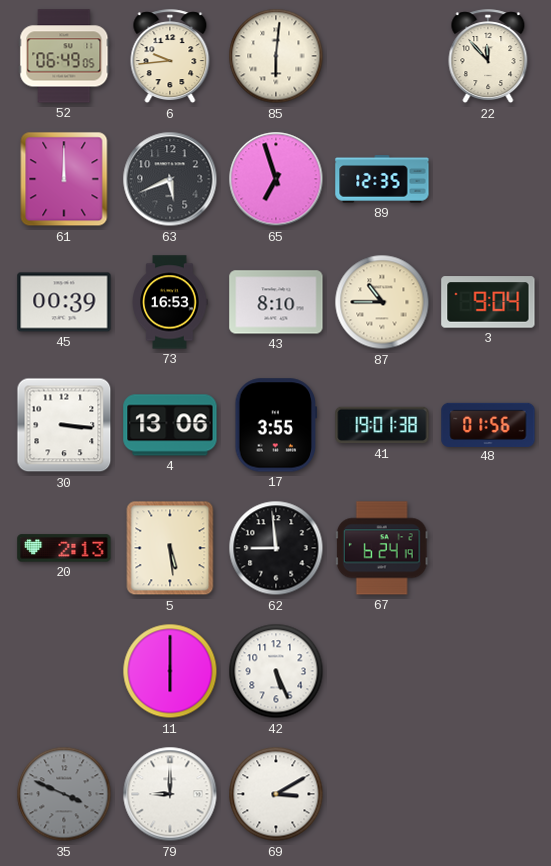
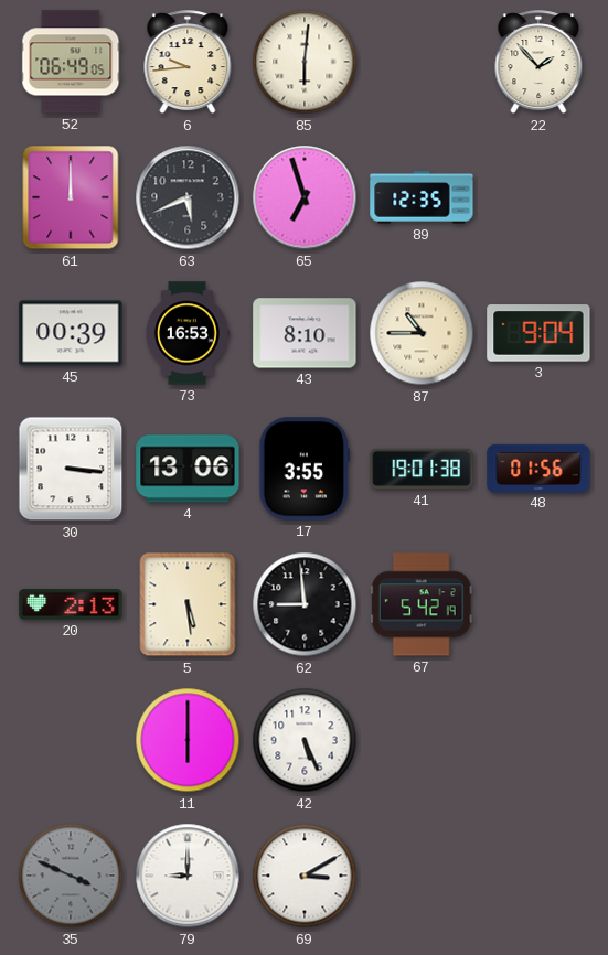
22: 11:53 -> 1:53 (538, 63)
67: 6:24 -> 5:42 (422, 604)
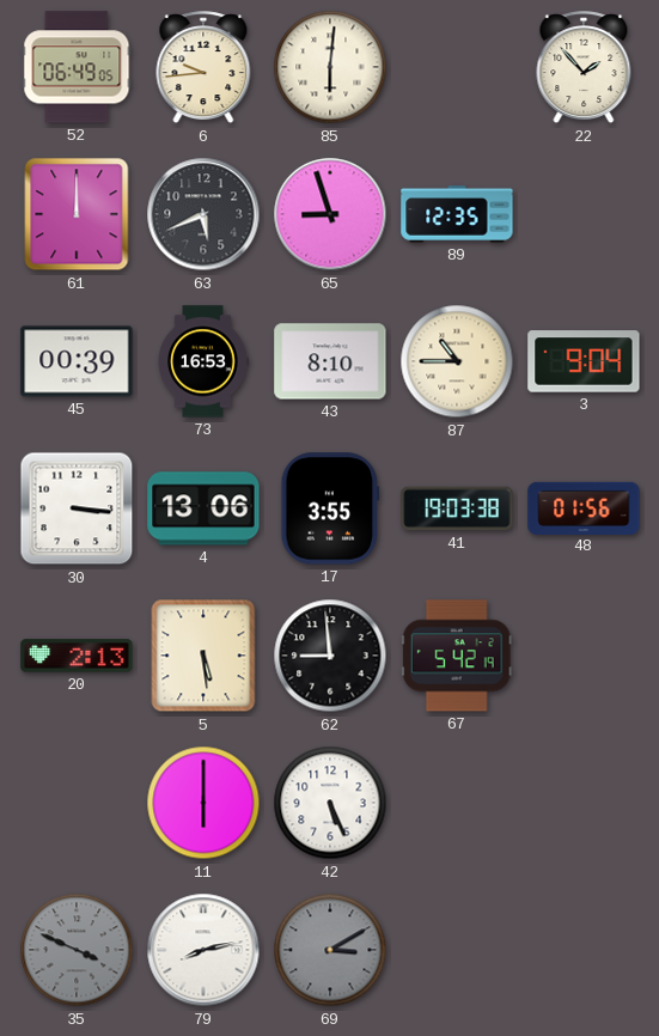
65: 6:57 -> 8:57 (330, 214)
41: 19:01 -> 19:03 (457, 508)
79: 9:00 -> 8:13 (203, 950)
69 dial: white -> grey (330, 950)
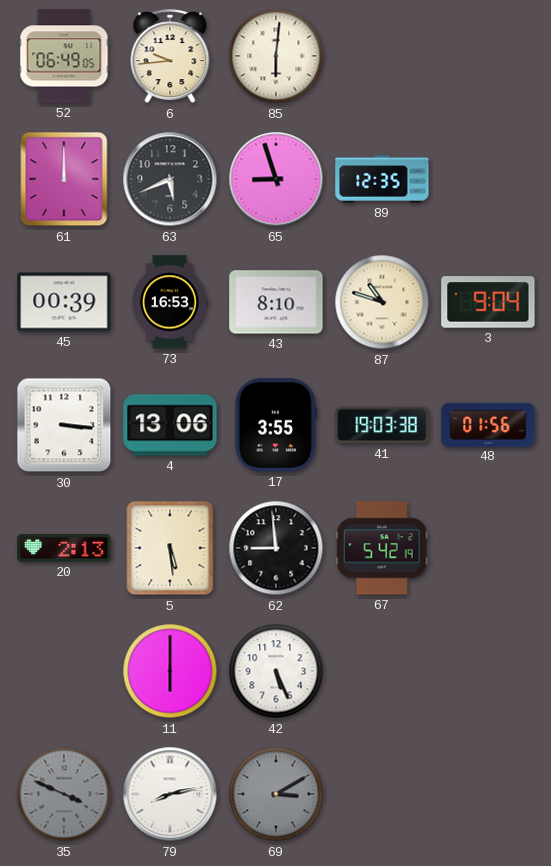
22: 1:53 -> none (584, 68)
87: 10:45 -> 10:48 (382, 302)
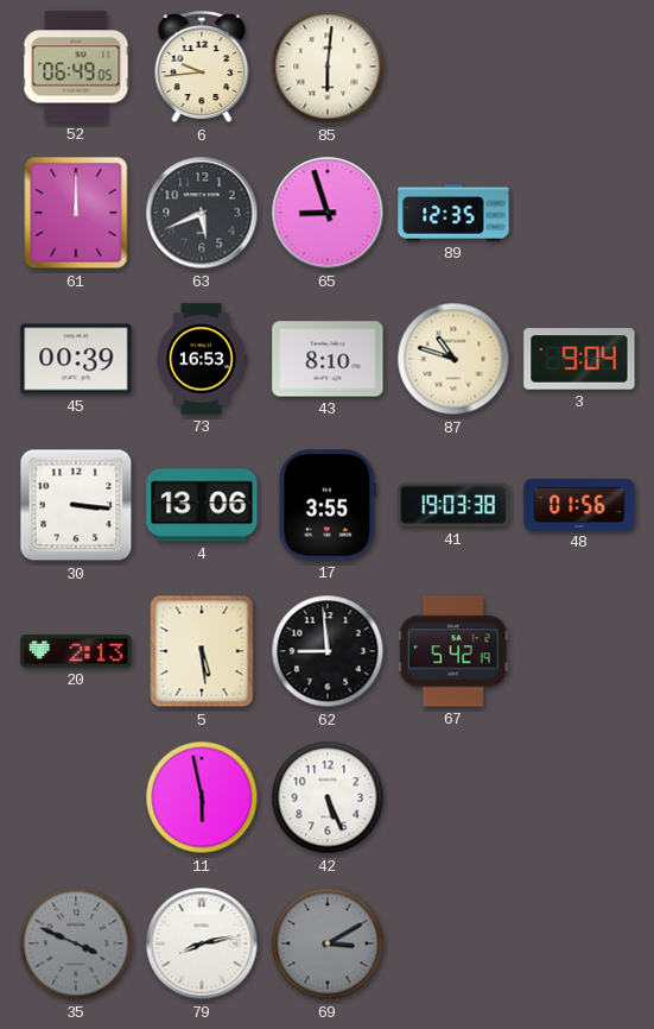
11: 6:00 -> 5:58 (202, 797)
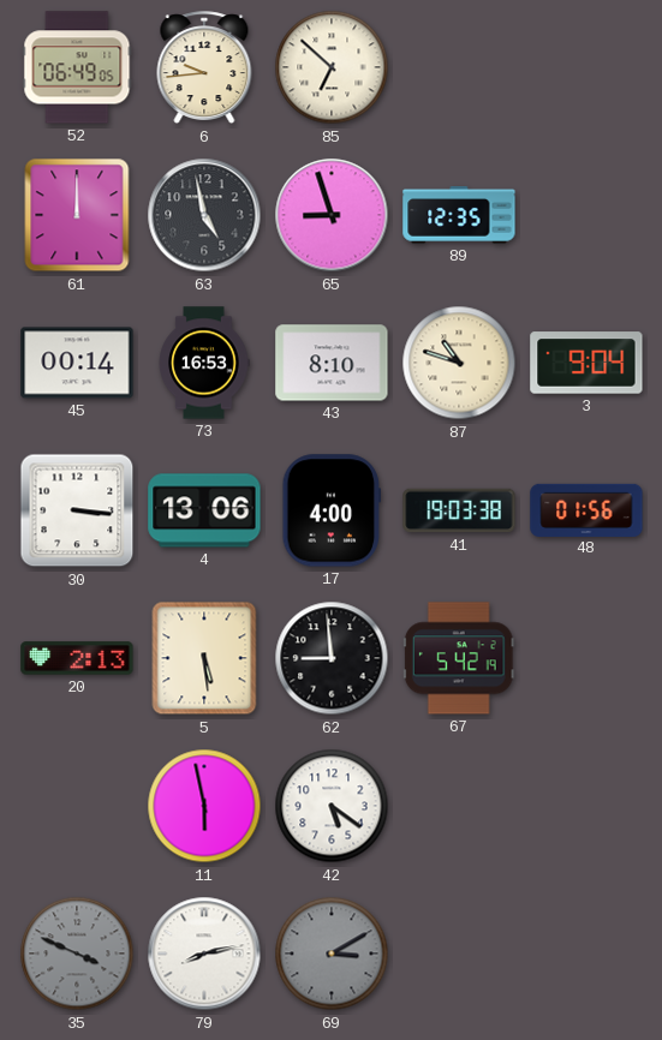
85: 6:01 -> 6:52 (332, 67)
63: 5:41 -> 4:58 (204, 215)
45: 00:39 -> 00:14 (77, 363)
17: 3:55 -> 4:00 (332, 510)
42: 5:26 -> 5:21 (332, 806)
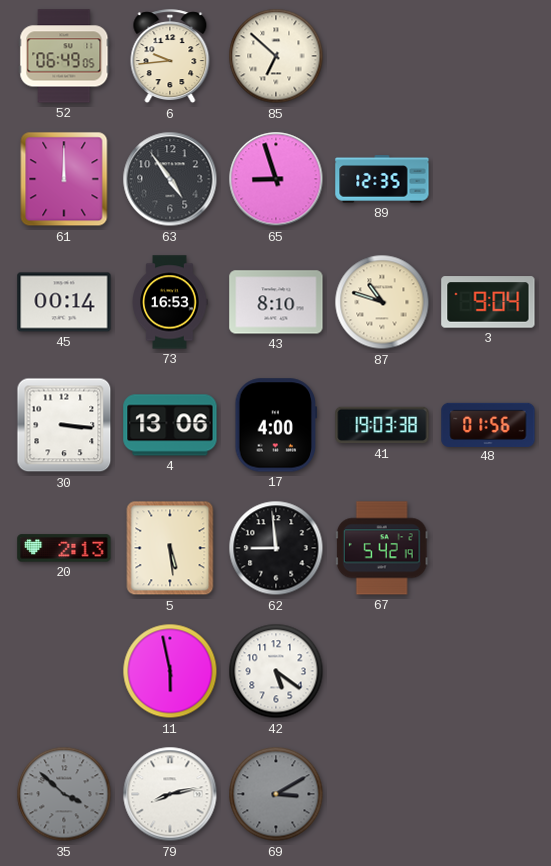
63: 4:58 -> 4:54 (170, 179)
35: 3:49 -> 3:52 (64, 794)
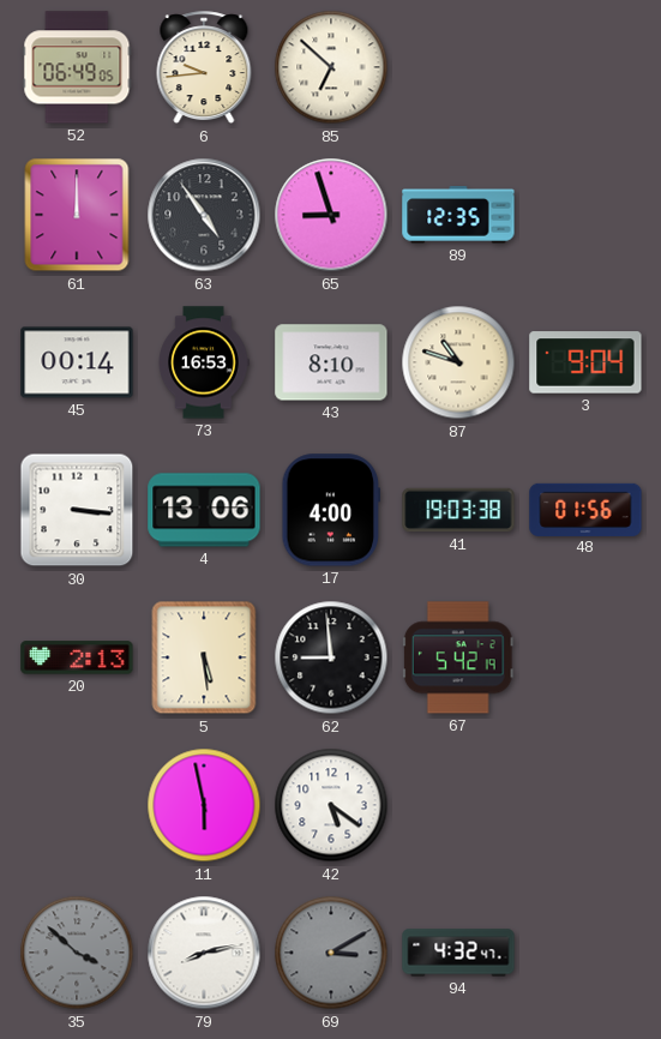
94: none -> 4:32 (458, 953)
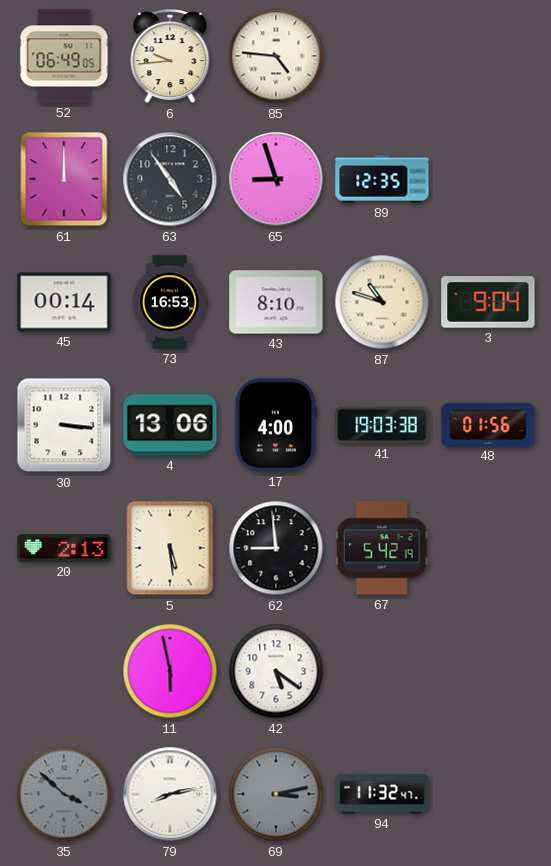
85: 6:52 -> 4:46 (276, 56)
69: 3:10 -> 3:13 (276, 794)
94: 4:32 -> 11:32 (382, 794)
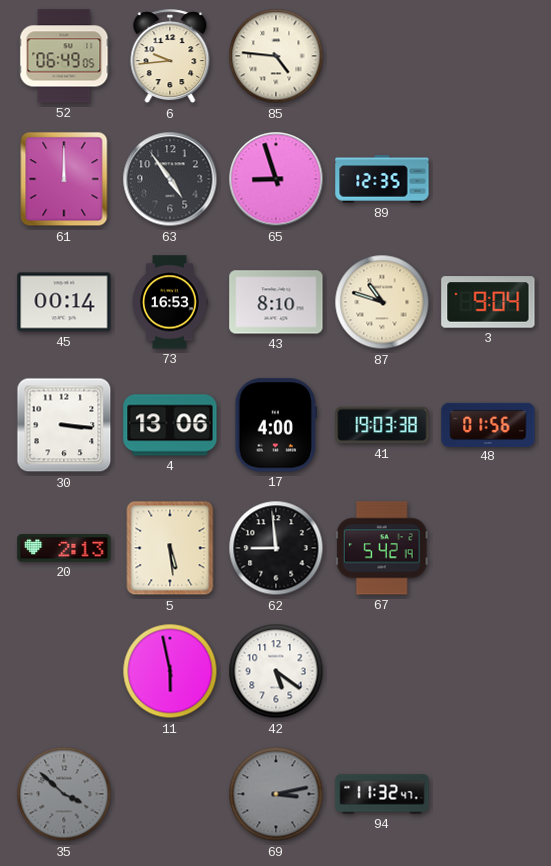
79: 8:13 -> none (170, 794)
